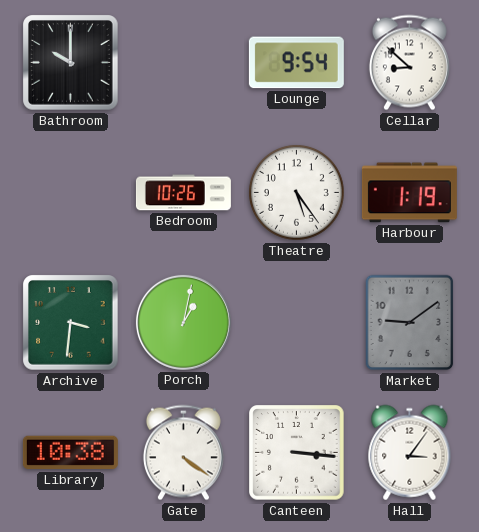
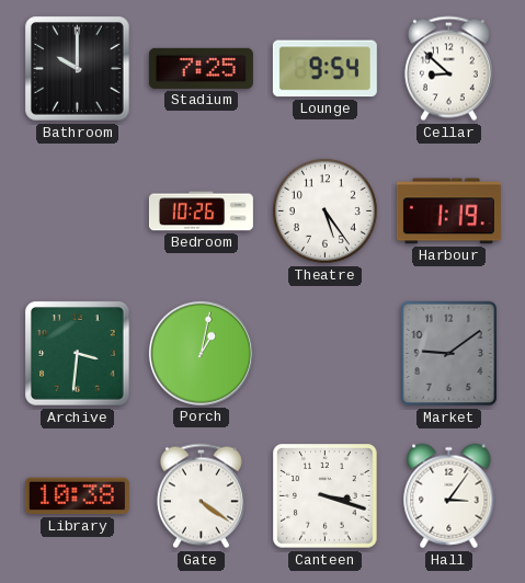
Stadium: none -> 7:25 (201, 68)
Canteen: 3:16 -> 3:18 (326, 496)
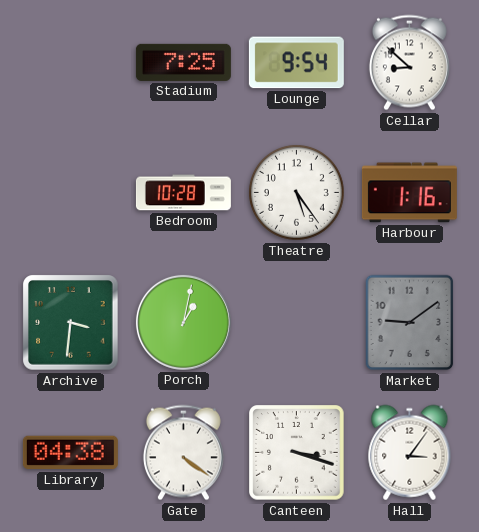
Bathroom: 10:00 -> none (78, 69)
Bedroom: 10:26 -> 10:28 (183, 193)
Harbour: 1:19 -> 1:16 (409, 193)
Library: 10:38 -> 04:38 (70, 453)
